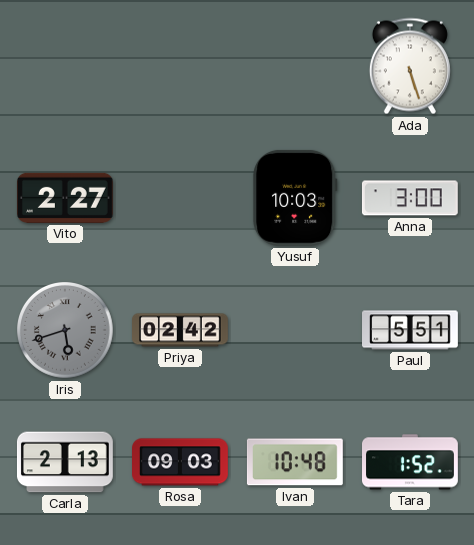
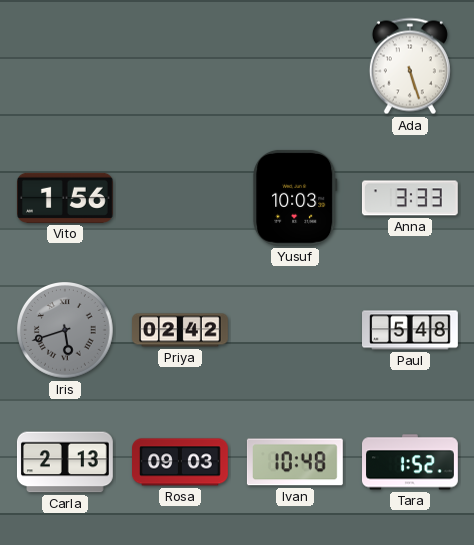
Vito: 2:27 -> 1:56 (65, 198)
Anna: 3:00 -> 3:33 (410, 198)
Paul: 5:51 -> 5:48 (411, 330)
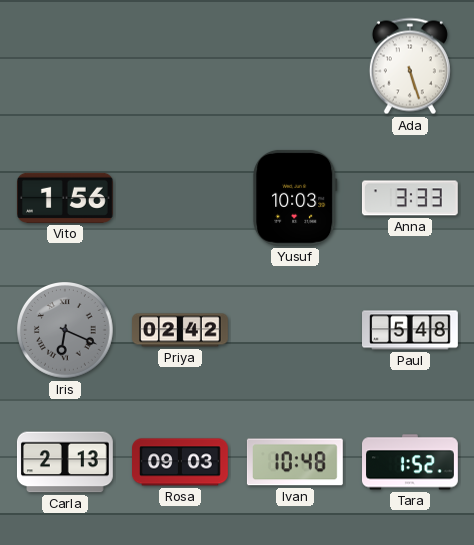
Iris: 5:42 -> 6:19 (66, 331)
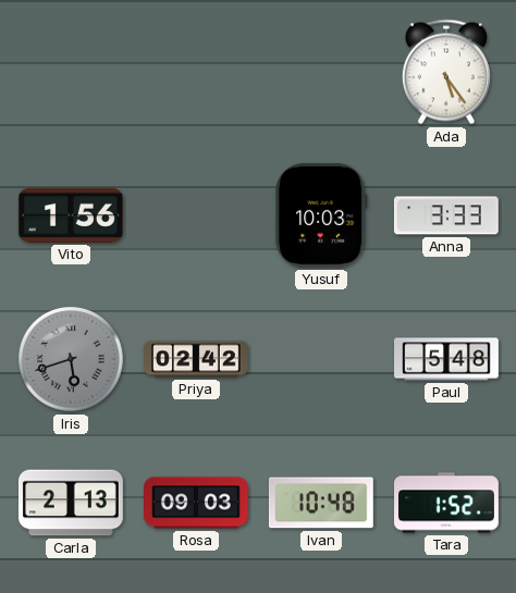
Ada: 5:27 -> 5:24 (446, 72)
Iris: 6:19 -> 5:42 (72, 360)
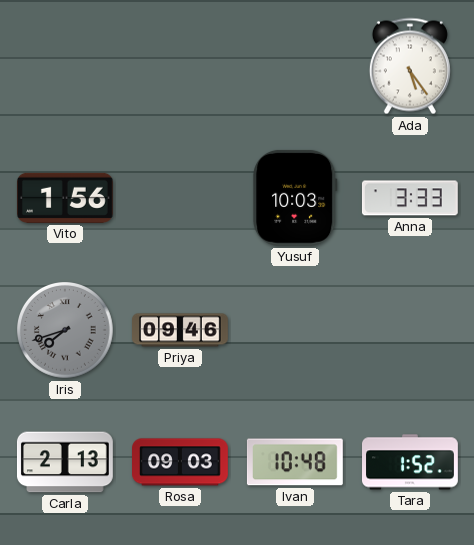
Iris: 5:42 -> 7:42 (66, 331)
Priya: 02:42 -> 09:46 (181, 330)
Paul: 5:48 -> none (447, 359)
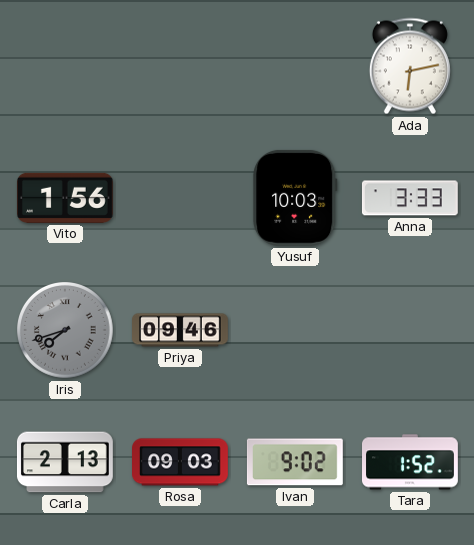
Ada: 5:24 -> 6:13 (410, 66)
Ivan: 10:48 -> 9:02 (295, 462)
